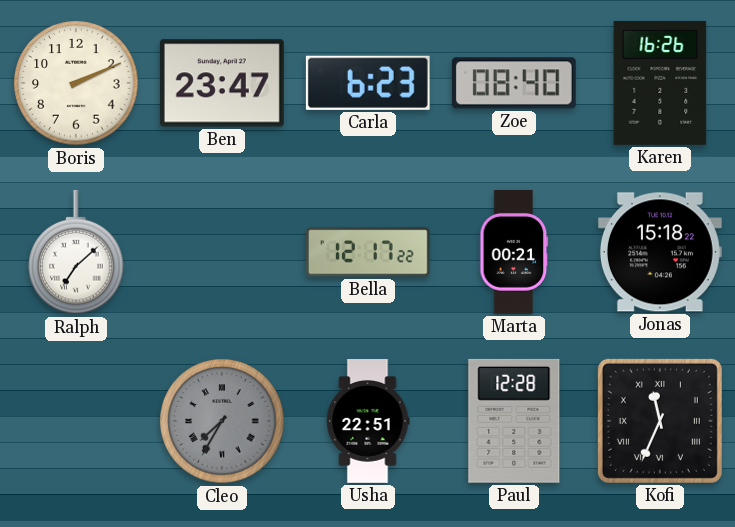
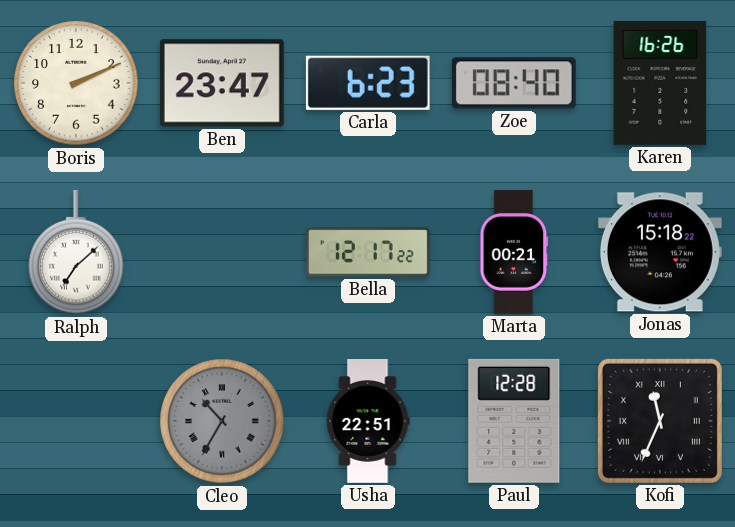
Cleo: 7:35 -> 10:35 (222, 421)
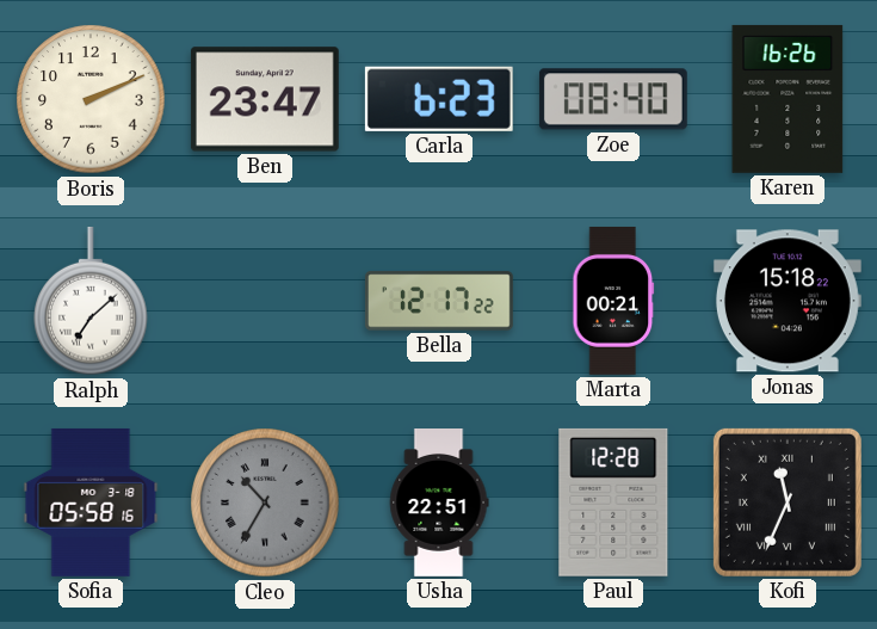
Sofia: none -> 05:58 (91, 502)
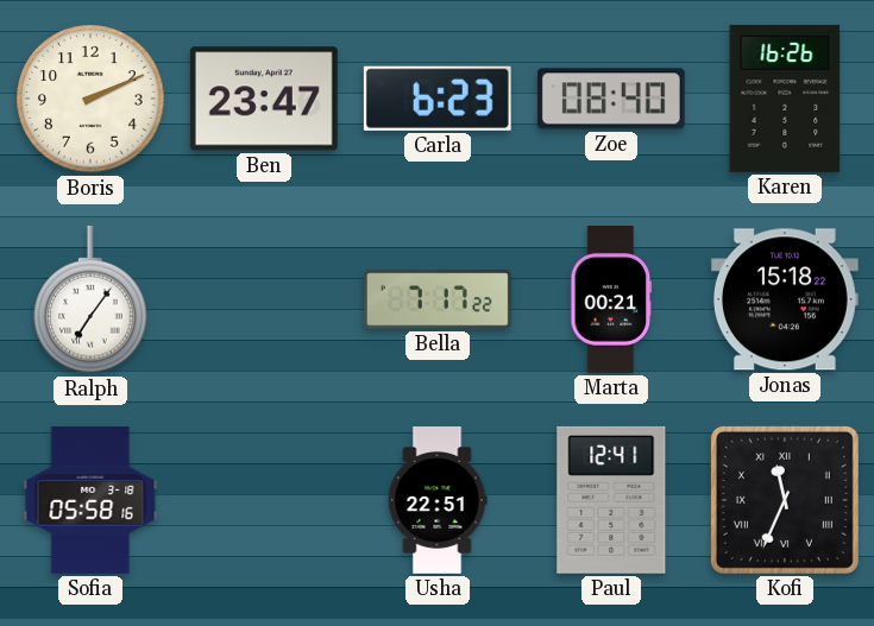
Ralph: 7:08 -> 7:06 (90, 299)
Bella: 12:17 -> 7:17 (438, 299)
Cleo: 10:35 -> none (265, 502)
Paul: 12:28 -> 12:41 (611, 500)
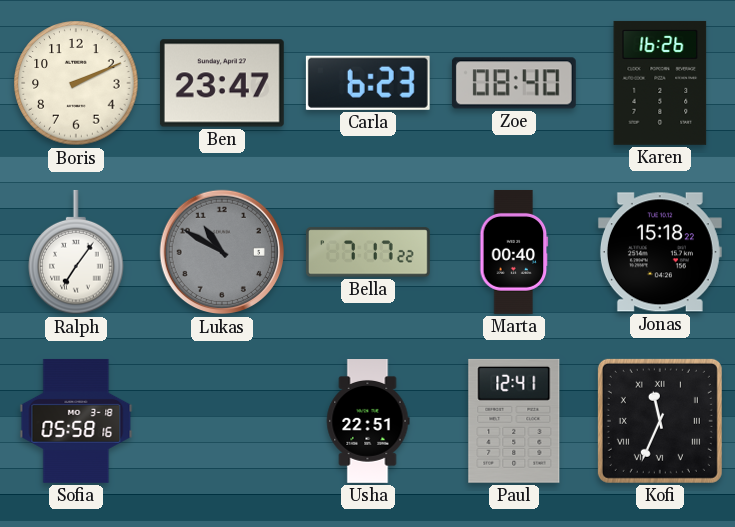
Lukas: none -> 10:50 (222, 252)
Marta: 00:21 -> 00:40 (514, 252)
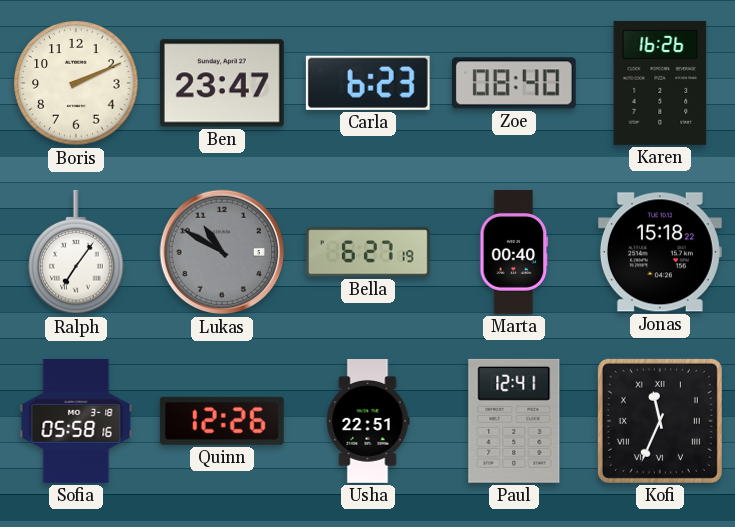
Bella: 7:17 -> 6:27 (368, 252)
Quinn: none -> 12:26 (222, 421)
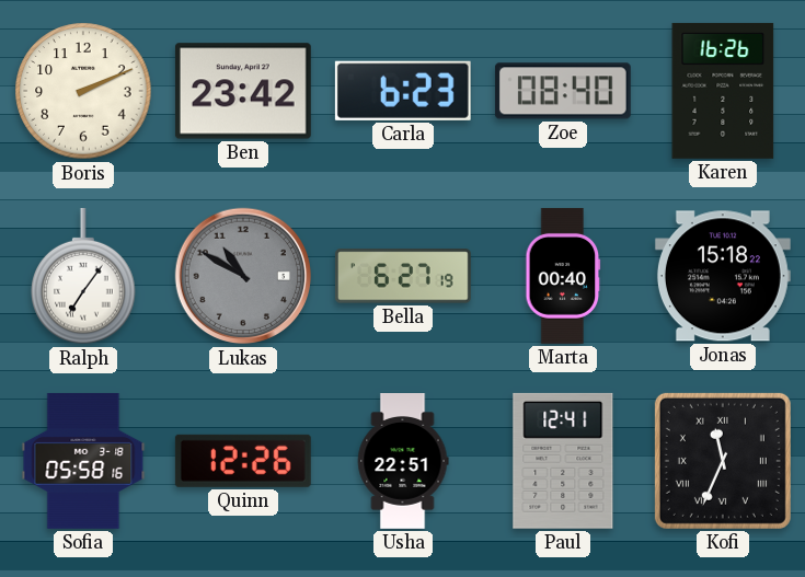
Ben: 23:47 -> 23:42 (243, 91)
